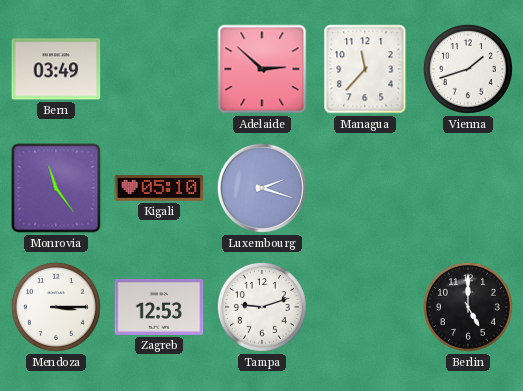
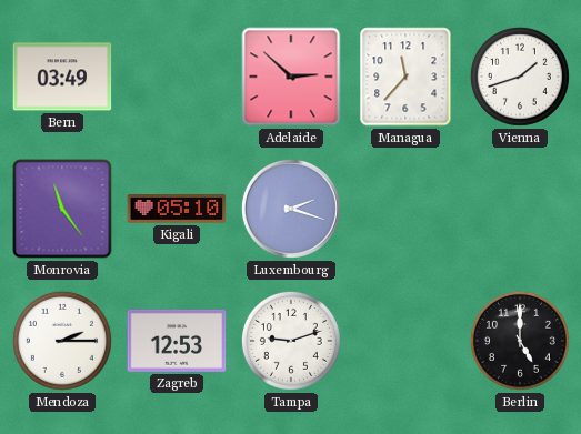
Mendoza: 3:15 -> 2:15 (62, 341)
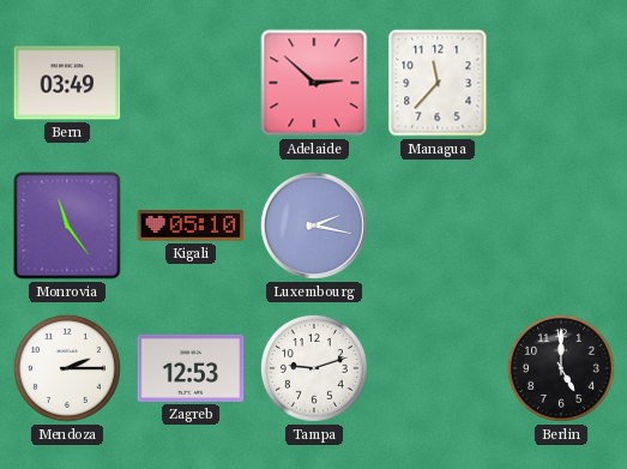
Vienna: 1:42 -> none (520, 77)
Luxembourg: 2:18 -> 2:17 (314, 226)
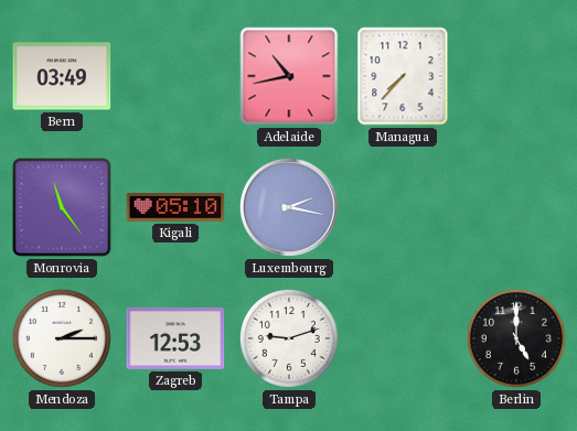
Adelaide: 2:52 -> 10:43 (289, 76)
Managua: 11:37 -> 7:37 (403, 76)
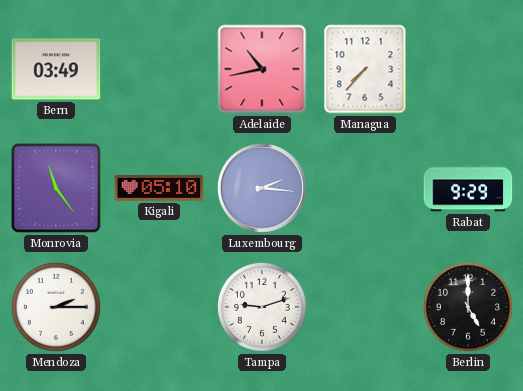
Luxembourg: 2:17 -> 2:16 (262, 188)
Rabat: none -> 9:29 (468, 188)
Zagreb: 12:53 -> none (175, 338)
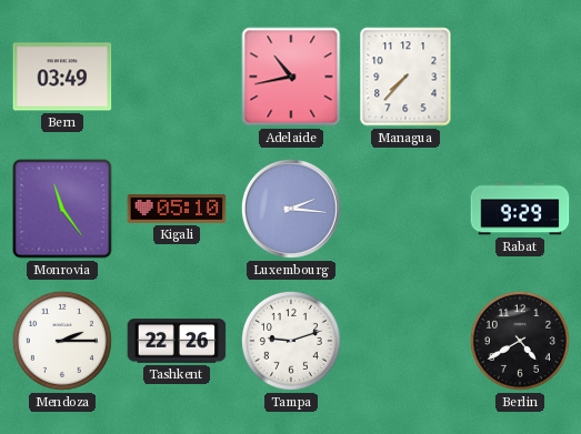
Tashkent: none -> 22:26 (177, 341)
Berlin: 5:00 -> 4:40 (520, 341)
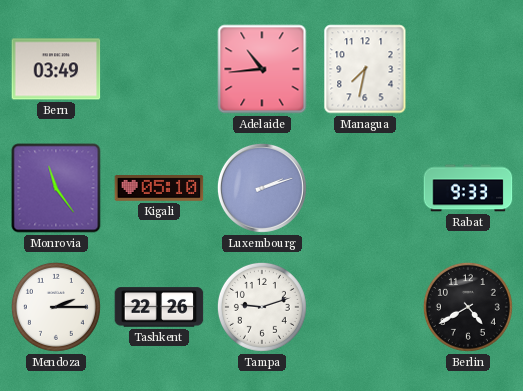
Adelaide: 10:43 -> 10:44 (262, 69)
Managua: 7:37 -> 7:32 (365, 69)
Luxembourg: 2:16 -> 2:12 (262, 188)
Rabat: 9:29 -> 9:33 (468, 188)
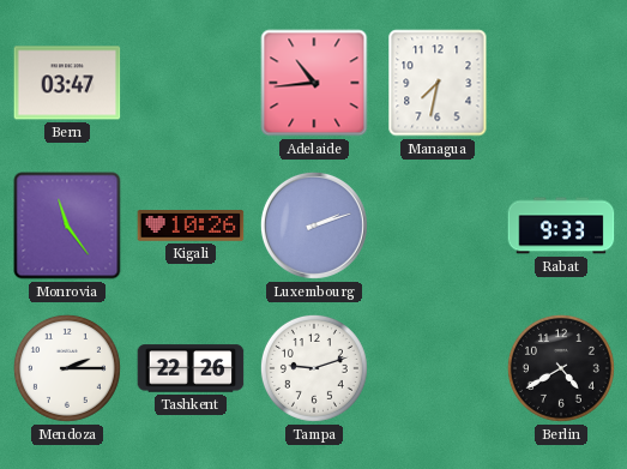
Bern: 03:49 -> 03:47 (67, 83)
Kigali: 05:10 -> 10:26 (191, 227)
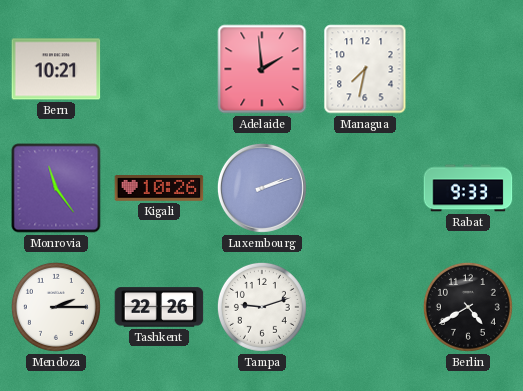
Bern: 03:47 -> 10:21 (56, 69)
Adelaide: 10:44 -> 1:59 (262, 69)
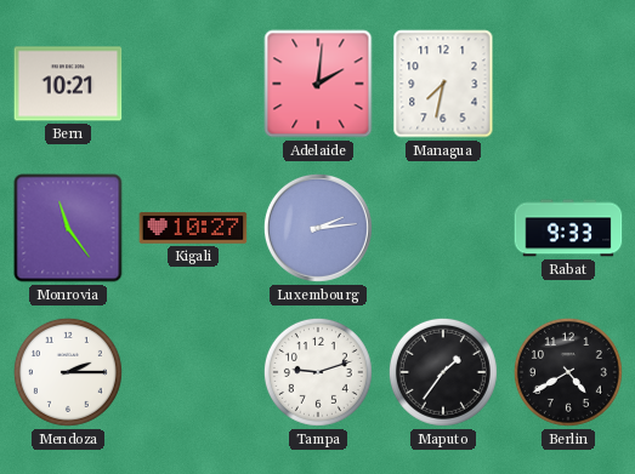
Adelaide: 1:59 -> 2:01 (318, 84)
Kigali: 10:26 -> 10:27 (193, 229)
Luxembourg: 2:12 -> 2:14 (318, 228)
Tashkent: 22:26 -> none (159, 307)
Maputo: none -> 1:36 (443, 372)
